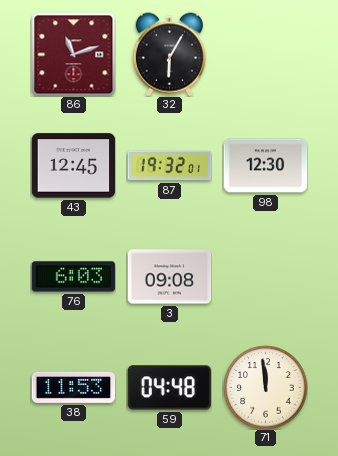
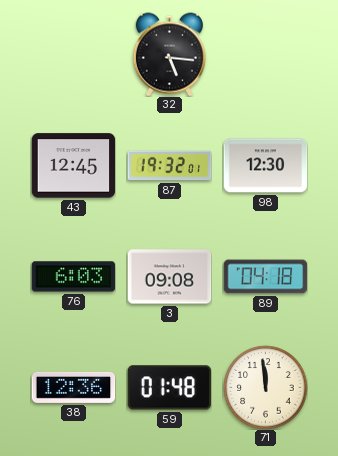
86: 11:12 -> none (73, 54)
32: 6:05 -> 5:16 (169, 54)
89: none -> 04:18 (265, 277)
38: 11:53 -> 12:36 (73, 387)
59: 04:48 -> 01:48 (169, 388)
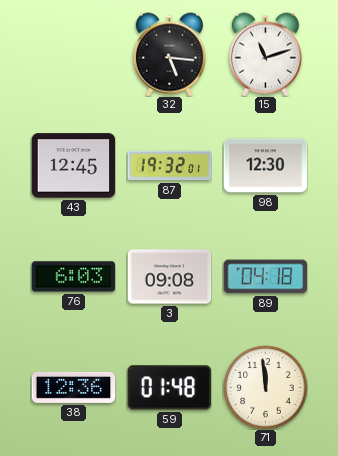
15: none -> 11:12 (265, 54)
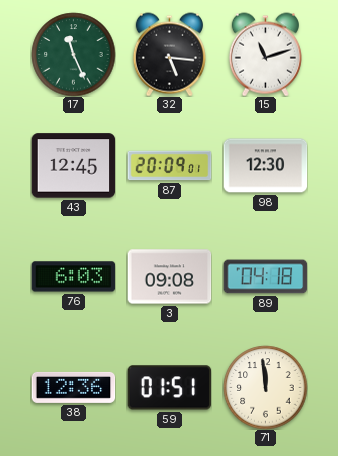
17: none -> 11:26 (73, 54)
87: 19:32 -> 20:09 (169, 166)
59: 01:48 -> 01:51 (169, 388)
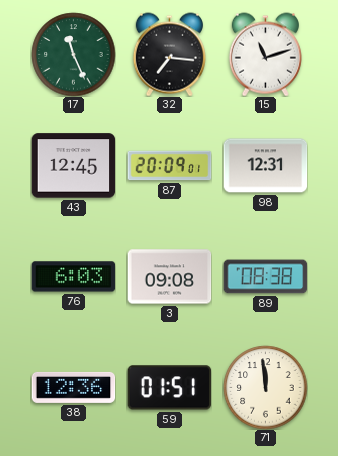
32: 5:16 -> 7:16 (169, 54)
98: 12:30 -> 12:31 (265, 166)
89: 04:18 -> 08:38 (265, 277)
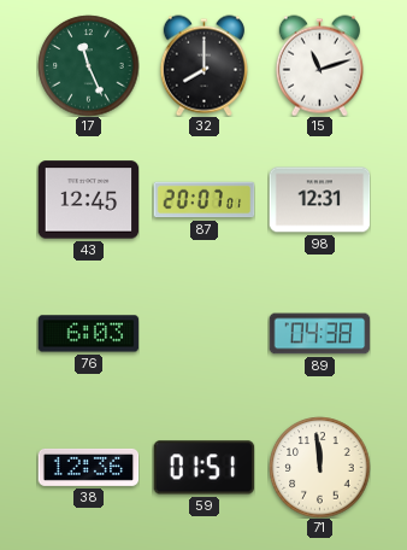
32: 7:16 -> 8:00 (203, 65)
87: 20:09 -> 20:07 (203, 200)
3: 09:08 -> none (169, 277)
89: 08:38 -> 04:38 (319, 334)
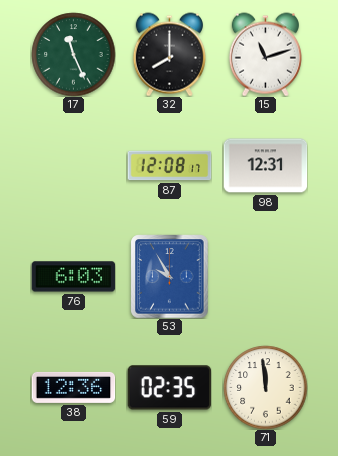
43: 12:45 -> none (88, 200)
87: 20:07 -> 12:08 (169, 166)
53: none -> 9:55 (170, 276)
89: 04:38 -> none (319, 334)
59: 01:51 -> 02:35 (169, 388)
